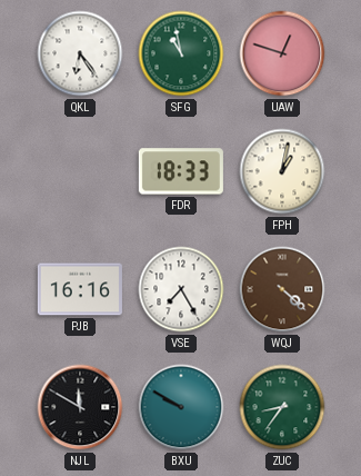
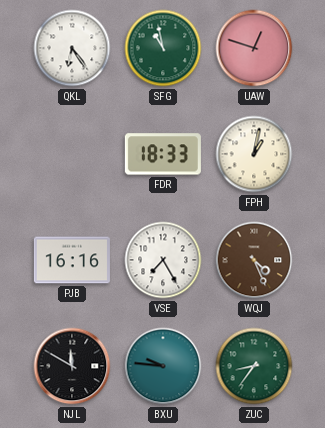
WQJ: 4:22 -> 4:26 (254, 260)
BXU: 9:50 -> 9:46 (163, 366)
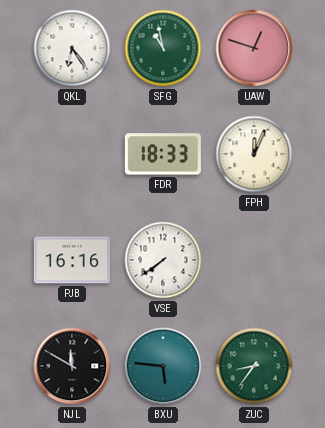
FPH: 1:02 -> 12:04 (254, 154)
VSE: 7:25 -> 7:39 (163, 260)
WQJ: 4:26 -> none (254, 260)
BXU: 9:46 -> 5:46 (163, 366)
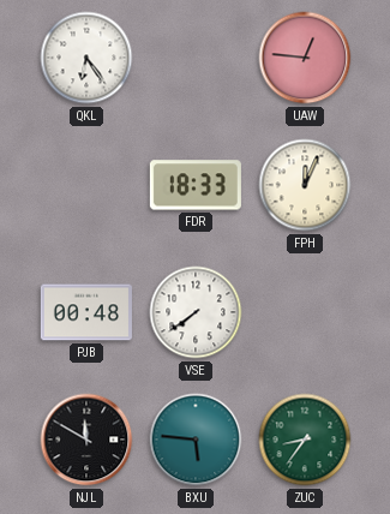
SFG: 10:58 -> none (163, 48)
UAW: 12:48 -> 12:46 (305, 58)
PJB: 16:16 -> 00:48 (86, 312)
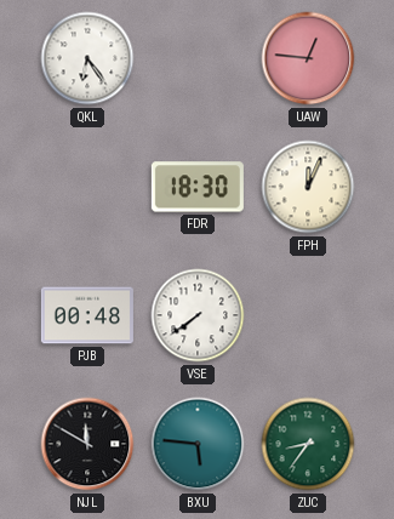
FDR: 18:33 -> 18:30 (198, 187)
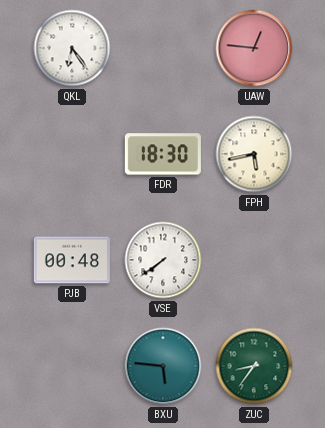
FPH: 12:04 -> 5:43 (254, 154)
NJL: 11:50 -> none (87, 444)
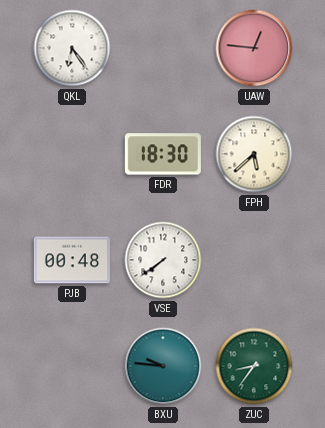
FPH: 5:43 -> 5:38 (254, 154)
BXU: 5:46 -> 9:46 (163, 366)
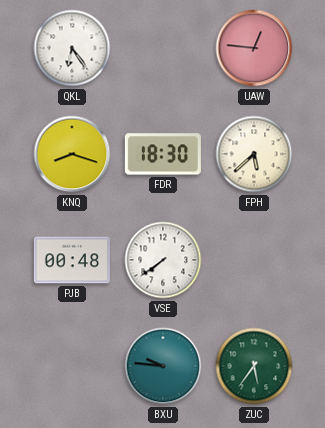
KNQ: none -> 8:18 (72, 154)
ZUC: 8:36 -> 5:36 (254, 366)
